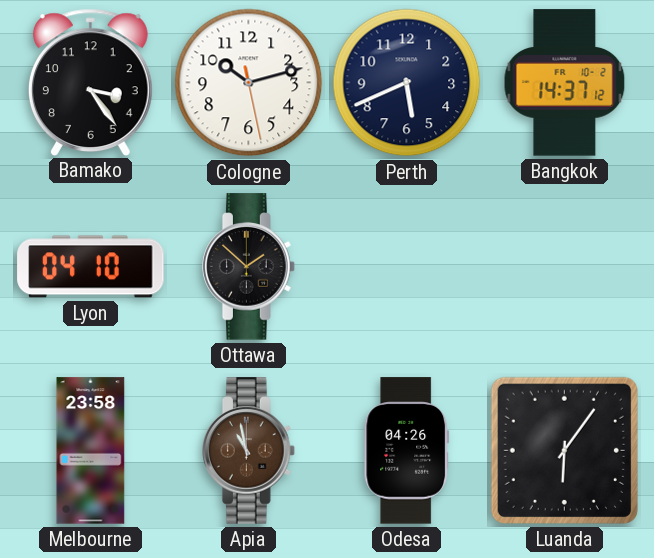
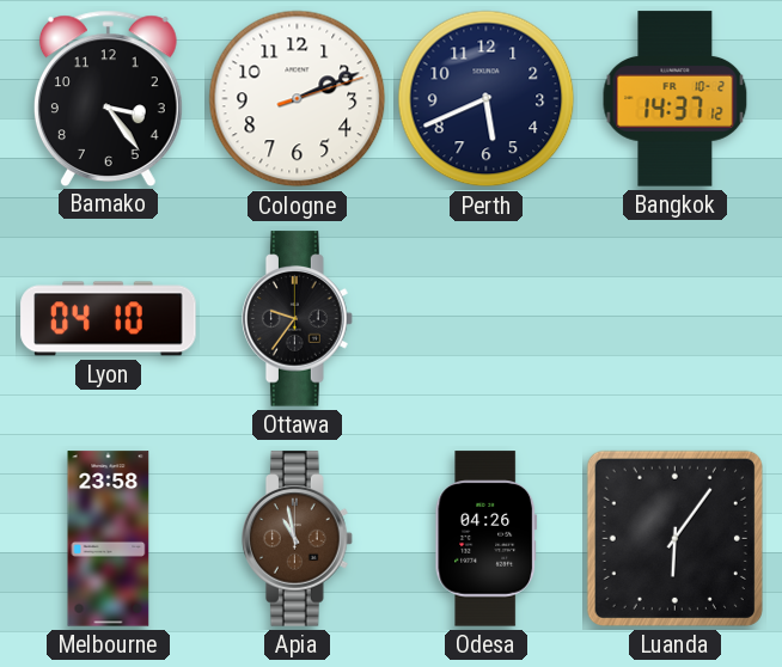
Cologne: 10:12 -> 2:11 (298, 99)
Ottawa: 1:52 -> 9:36 (298, 319)
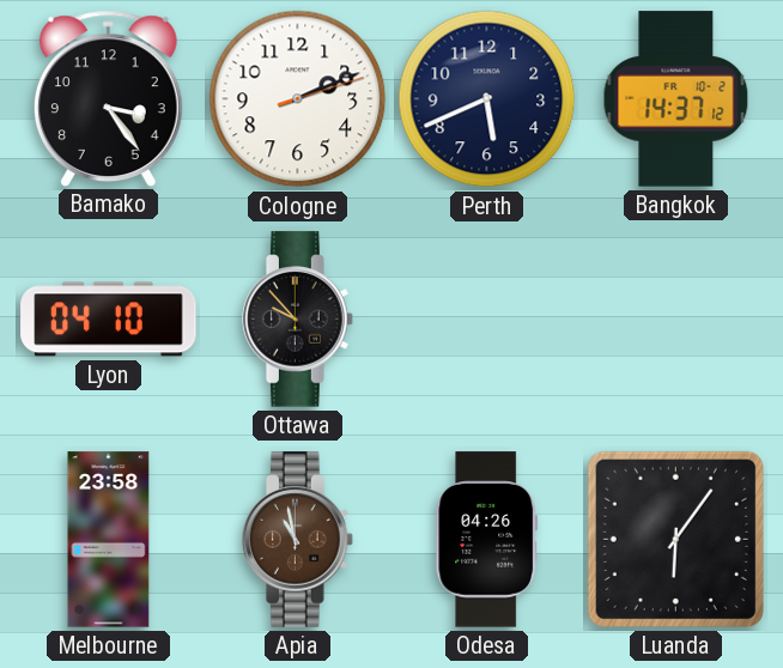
Ottawa: 9:36 -> 9:53 (298, 320)
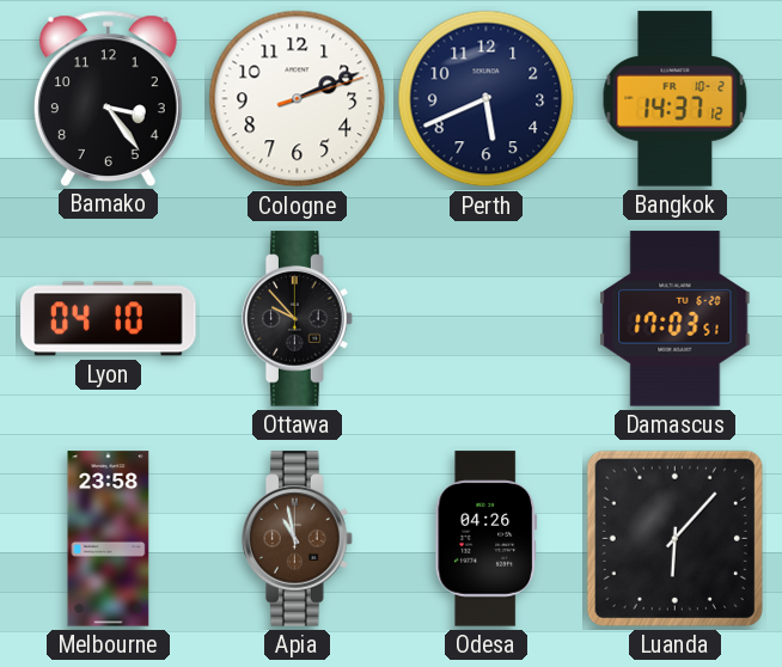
Damascus: none -> 17:03 (676, 319)
Luanda: 6:06 -> 6:07 (674, 538)
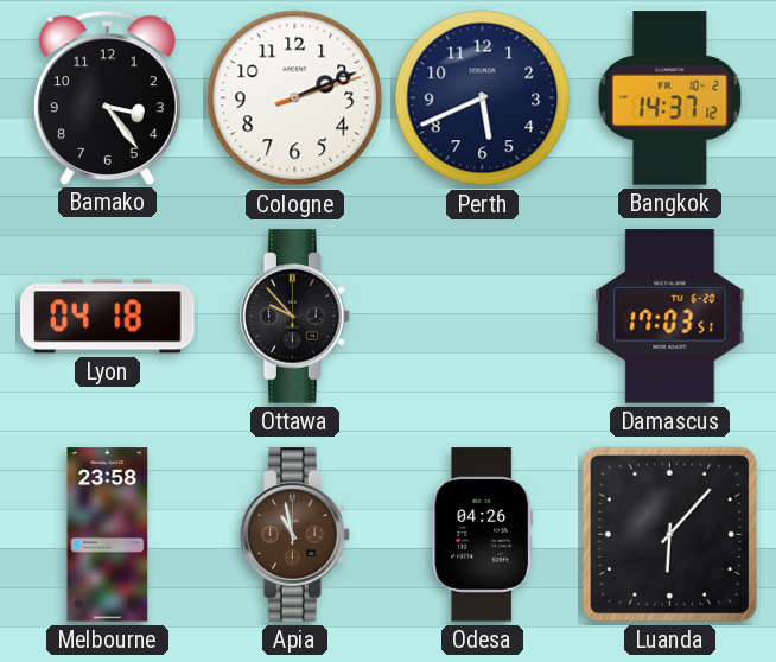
Lyon: 04:10 -> 04:18 (108, 317)
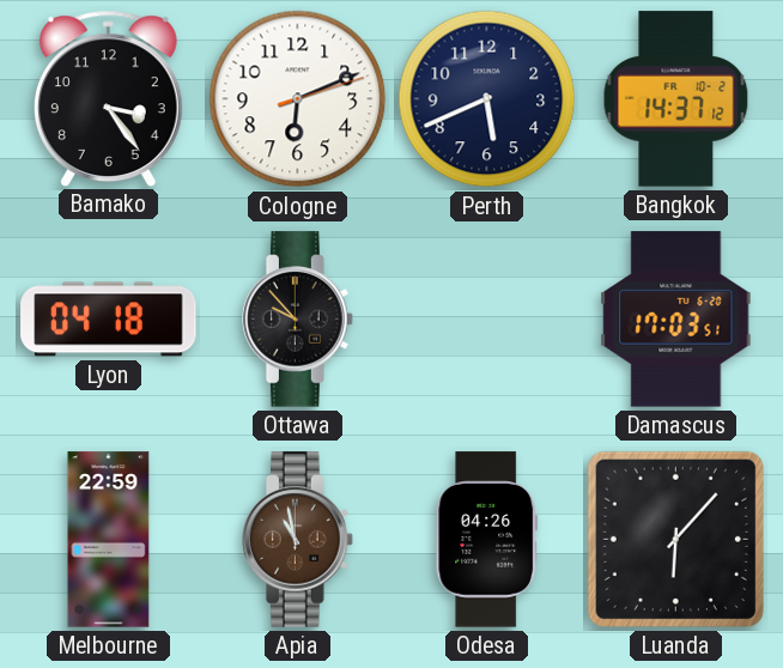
Cologne: 2:11 -> 6:11 (298, 99)
Melbourne: 23:58 -> 22:59 (109, 540)
